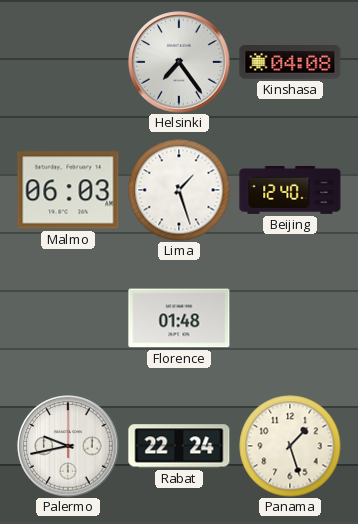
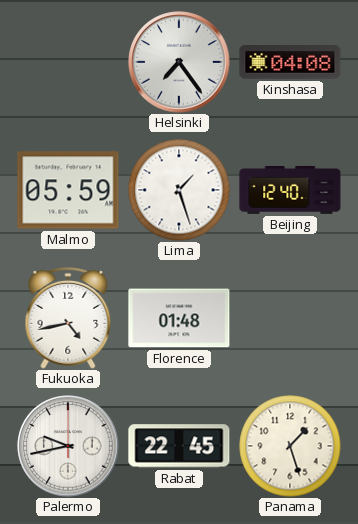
Malmo: 06:03 -> 05:59 (68, 190)
Fukuoka: none -> 4:43 (68, 318)
Rabat: 22:24 -> 22:45 (179, 446)
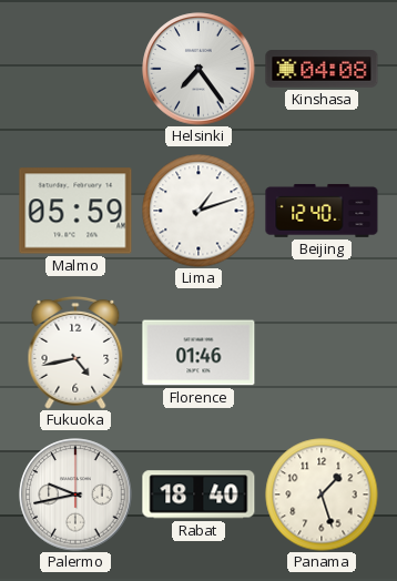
Lima: 1:27 -> 1:12 (198, 211)
Florence: 01:48 -> 01:46 (198, 353)
Rabat: 22:45 -> 18:40 (198, 495)
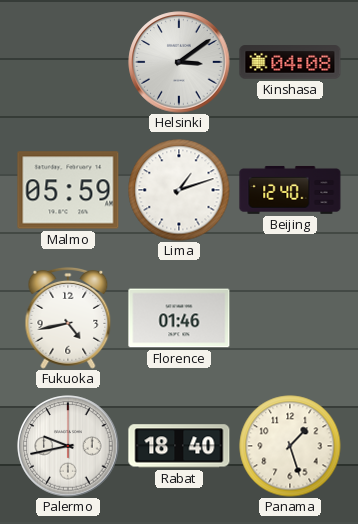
Helsinki: 7:24 -> 3:09 (179, 62)
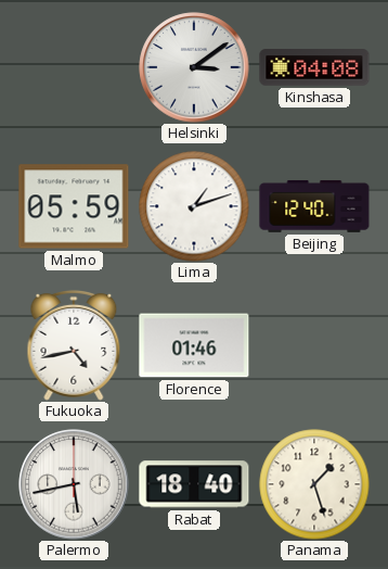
Palermo: 9:43 -> 5:43 (74, 484)
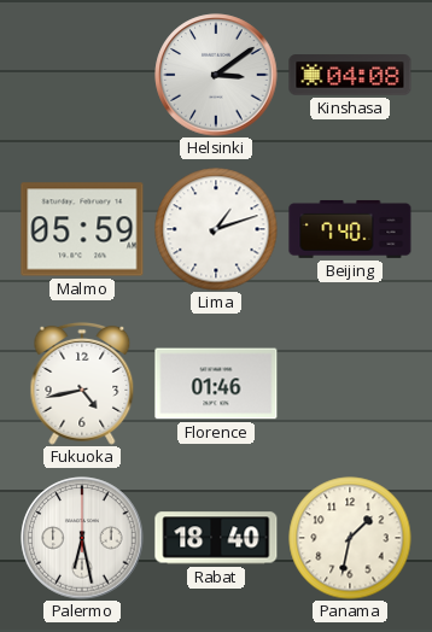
Beijing: 12:40 -> 7:40 (350, 229)
Palermo: 5:43 -> 6:28 (82, 538)
Panama: 1:27 -> 1:32 (350, 538)
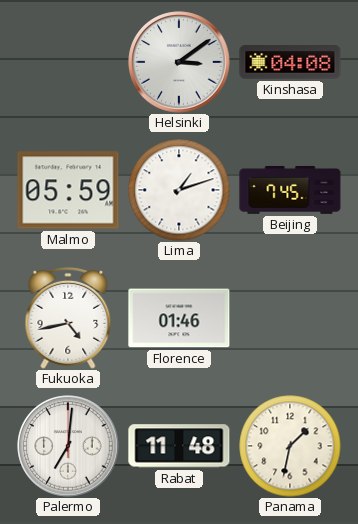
Beijing: 7:40 -> 7:45 (290, 190)
Palermo: 6:28 -> 7:01 (68, 446)
Rabat: 18:40 -> 11:48 (179, 446)
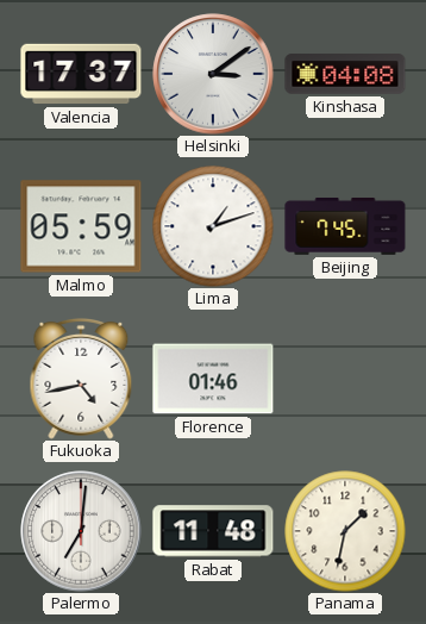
Valencia: none -> 17:37 (81, 74)
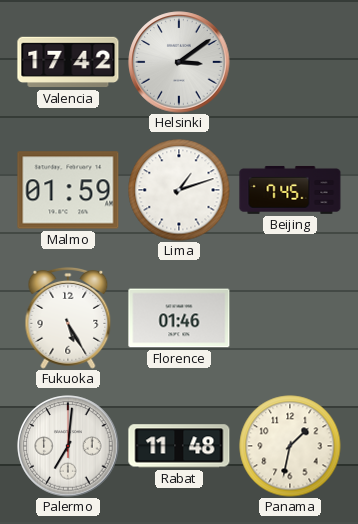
Valencia: 17:37 -> 17:42 (68, 62)
Kinshasa: 04:08 -> none (345, 74)
Malmo: 05:59 -> 01:59 (68, 190)
Fukuoka: 4:43 -> 5:25 (68, 318)
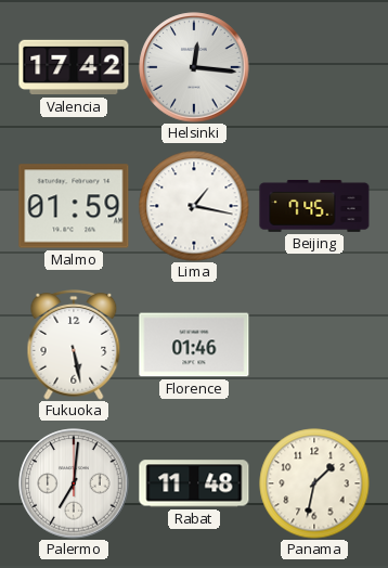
Helsinki: 3:09 -> 12:16 (194, 67)
Lima: 1:12 -> 1:17 (194, 206)
Fukuoka: 5:25 -> 5:28 (74, 345)
